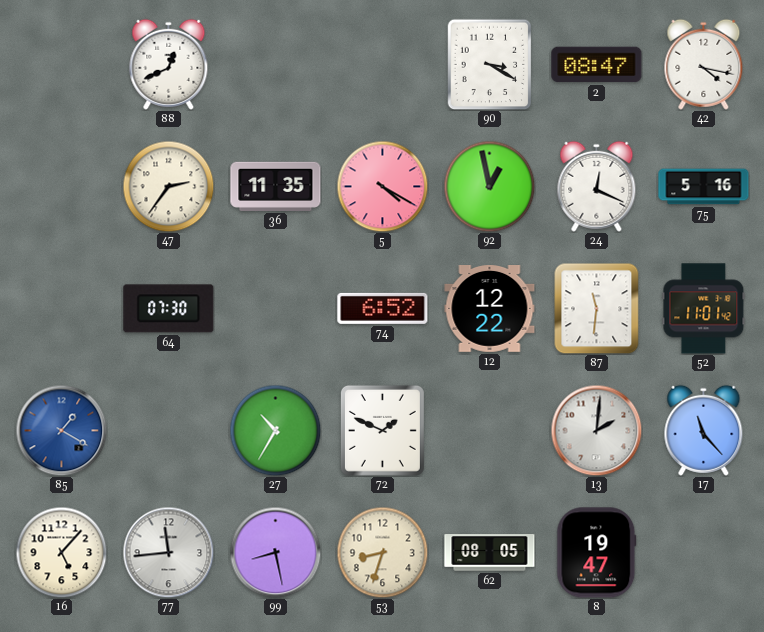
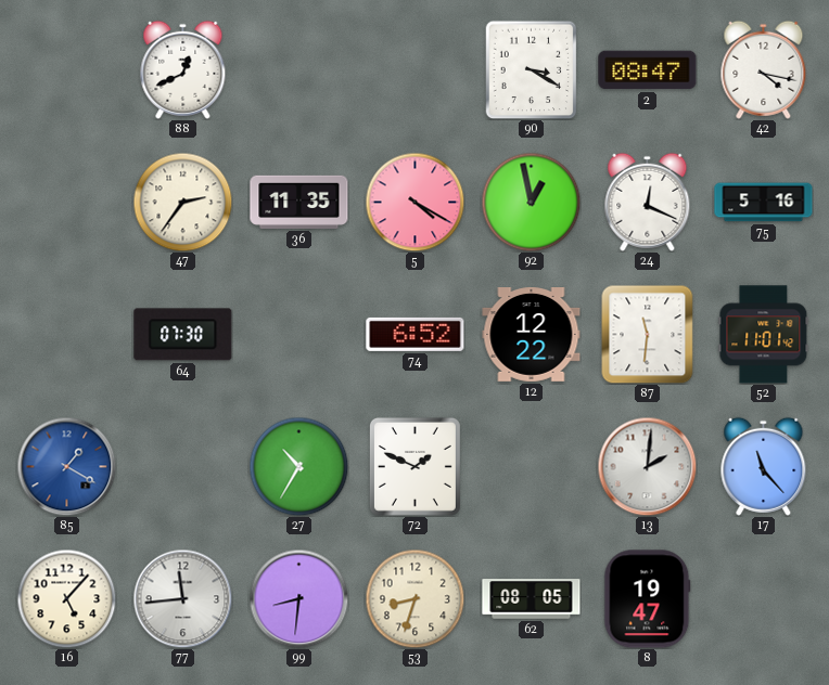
99: 8:28 -> 8:31 (298, 598)
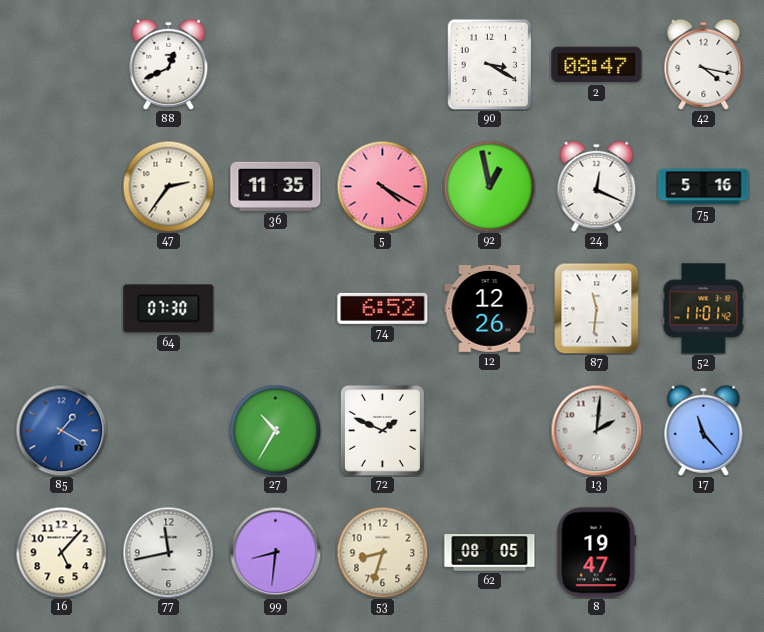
12: 12:22 -> 12:26 (490, 309)
77: 11:44 -> 11:43 (168, 552)
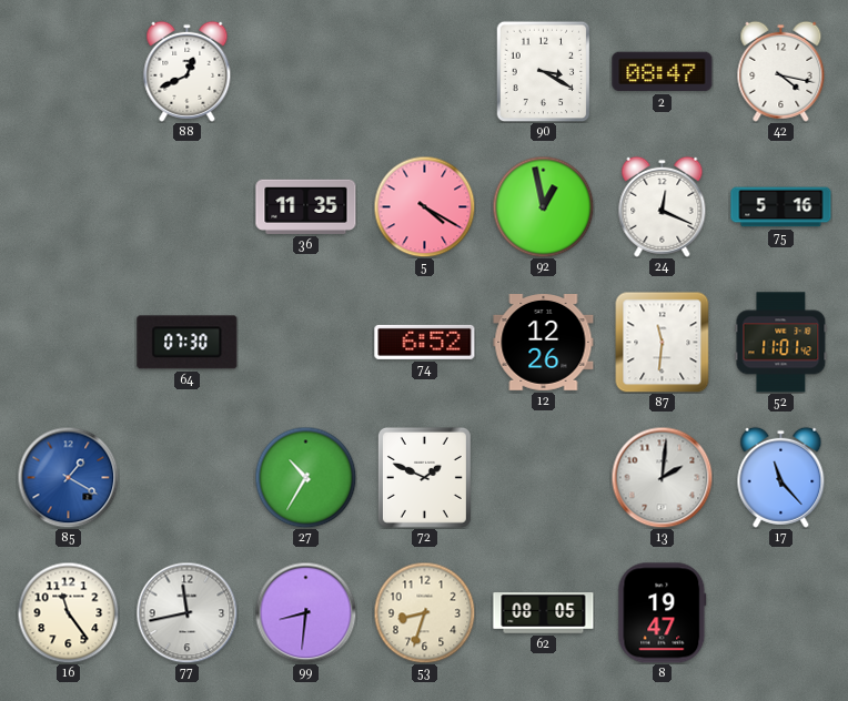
47: 2:36 -> none (168, 186)
16: 5:07 -> 11:24 (68, 612)
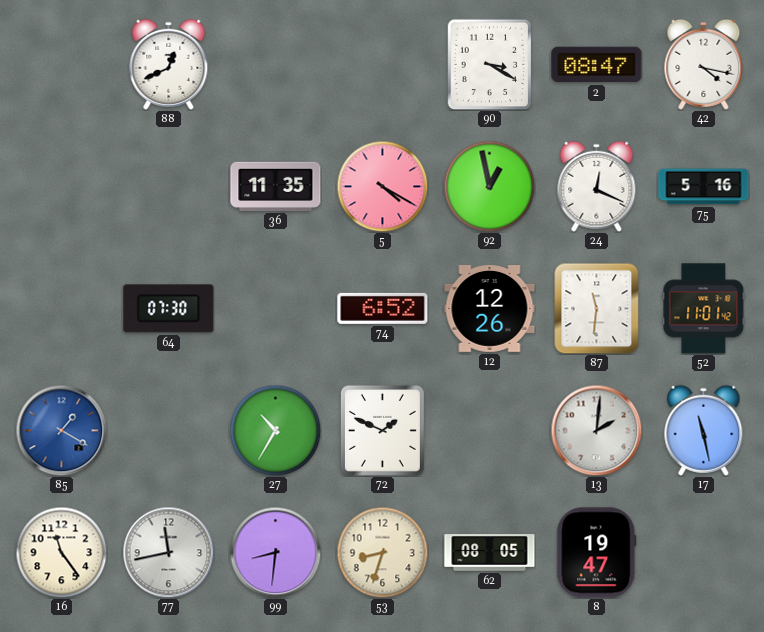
17: 11:23 -> 11:28 (704, 430)
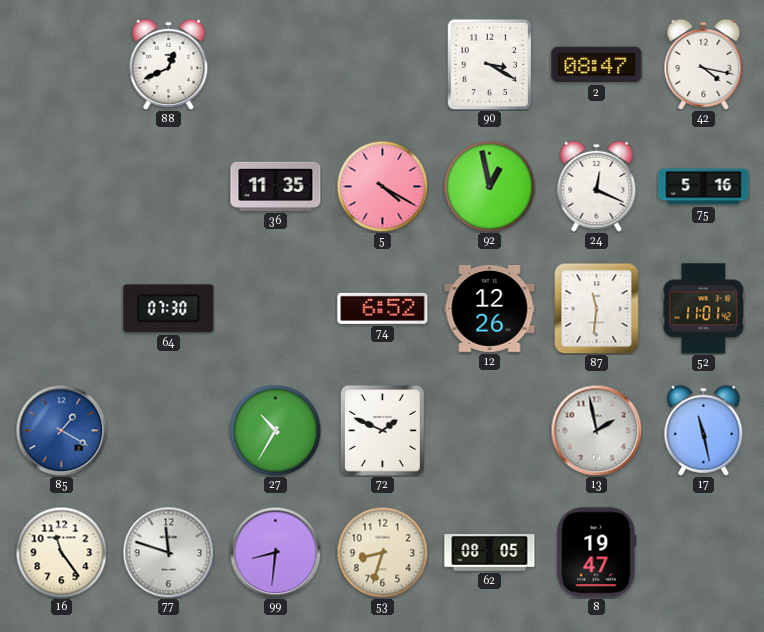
13: 2:01 -> 1:58 (596, 430)
77: 11:43 -> 11:48 (168, 552)
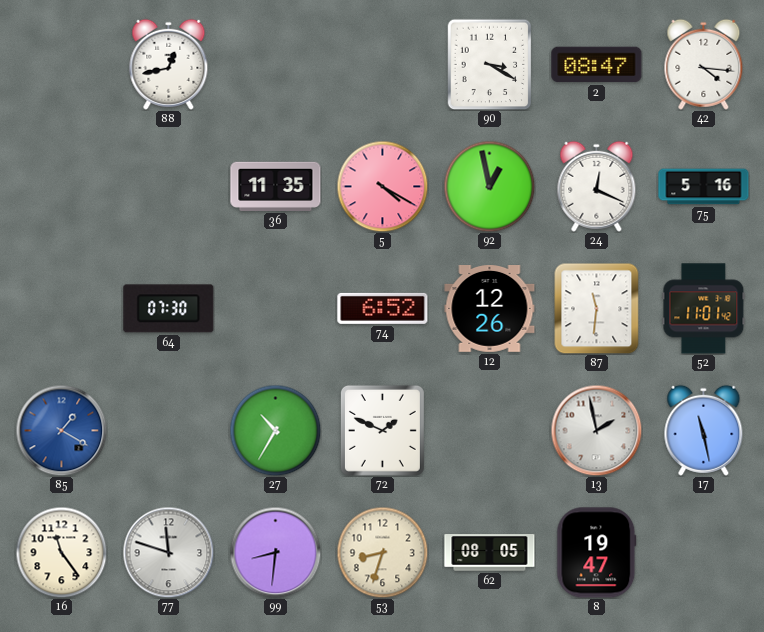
88: 12:41 -> 12:43 (169, 64)
42: 4:17 -> 4:16 (704, 64)
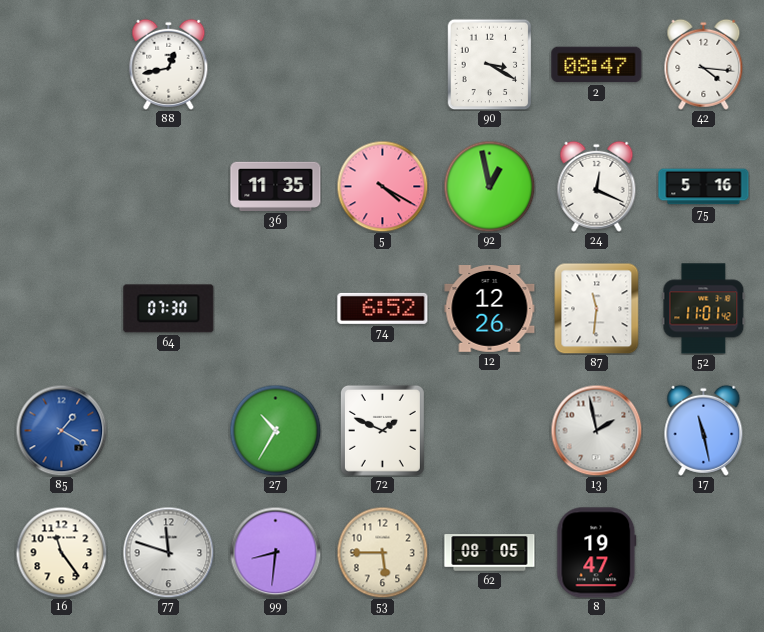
53: 8:33 -> 5:45 (382, 552)
